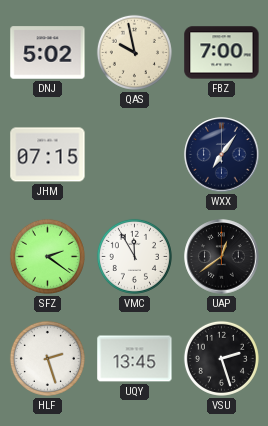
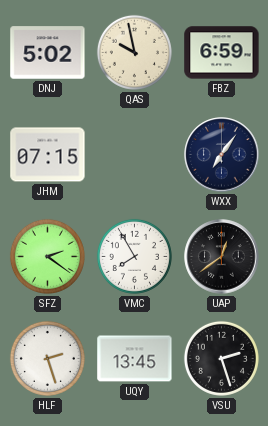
FBZ: 7:00 -> 6:59 (222, 53)
VMC: 11:55 -> 7:55 (134, 256)
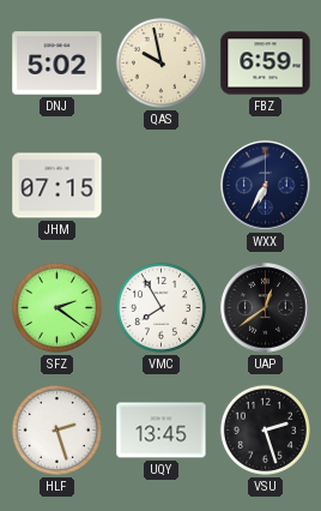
WXX: 7:06 -> 6:35 (266, 186)
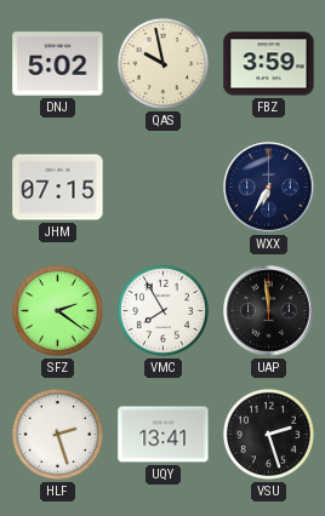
FBZ: 6:59 -> 3:59 (269, 64)
UAP: 12:39 -> 11:59 (269, 311)
UQY: 13:45 -> 13:41 (164, 435)
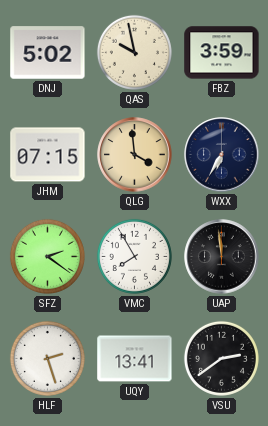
QLG: none -> 3:59 (135, 155)
VSU: 2:27 -> 2:39 (221, 358)
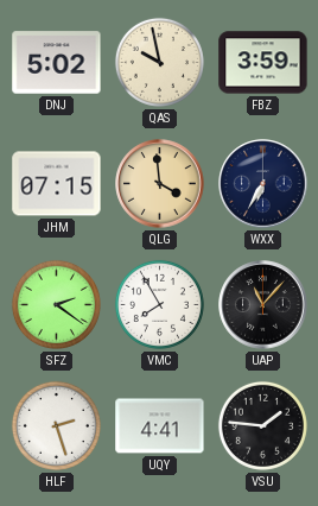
UAP: 11:59 -> 11:07 (263, 305)
UQY: 13:41 -> 4:41 (160, 426)
VSU: 2:39 -> 1:46 (262, 425)
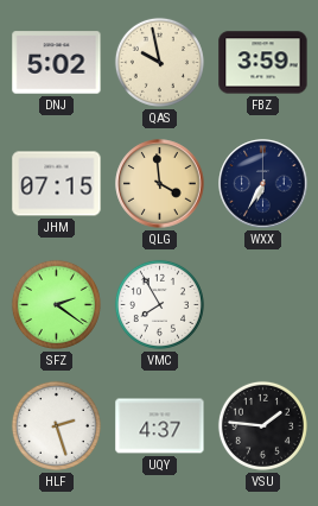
UAP: 11:07 -> none (263, 305)
UQY: 4:41 -> 4:37 (160, 426)
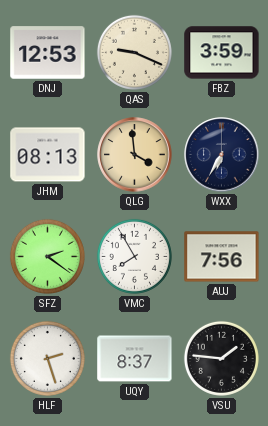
DNJ: 5:02 -> 12:53 (48, 53)
QAS: 9:58 -> 9:19 (134, 52)
JHM: 07:15 -> 08:13 (48, 155)
AUJ: none -> 7:56 (222, 257)
UQY: 4:37 -> 8:37 (135, 359)
